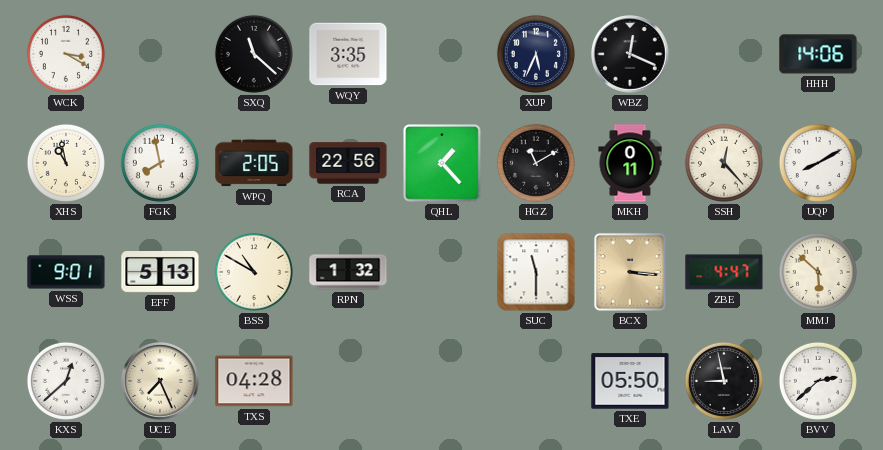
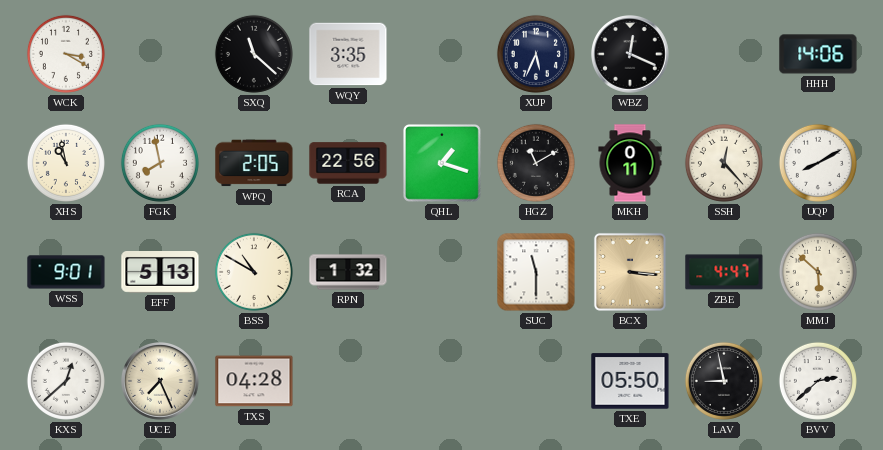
QHL: 1:23 -> 1:18 (443, 164)
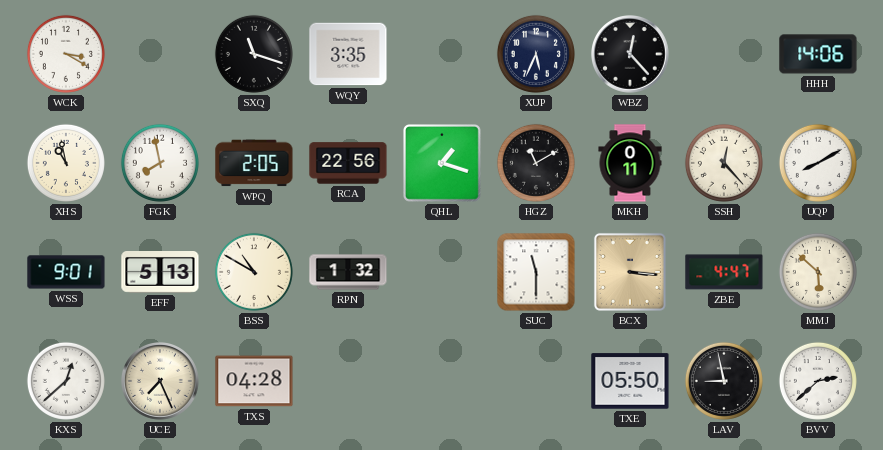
SXQ: 11:22 -> 11:18 (254, 54)
WBZ: 12:19 -> 12:23 (630, 54)
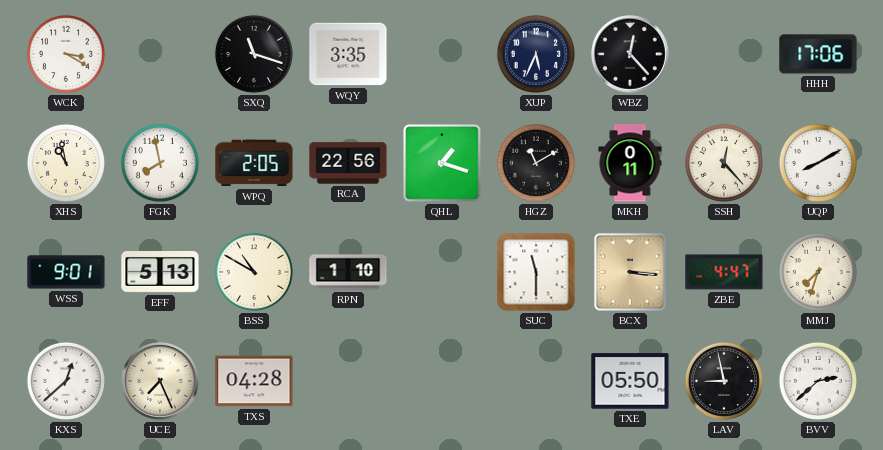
HHH: 14:06 -> 17:06 (818, 54)
RPN: 1:32 -> 1:10 (348, 272)
MMJ: 5:52 -> 7:33 (818, 272)
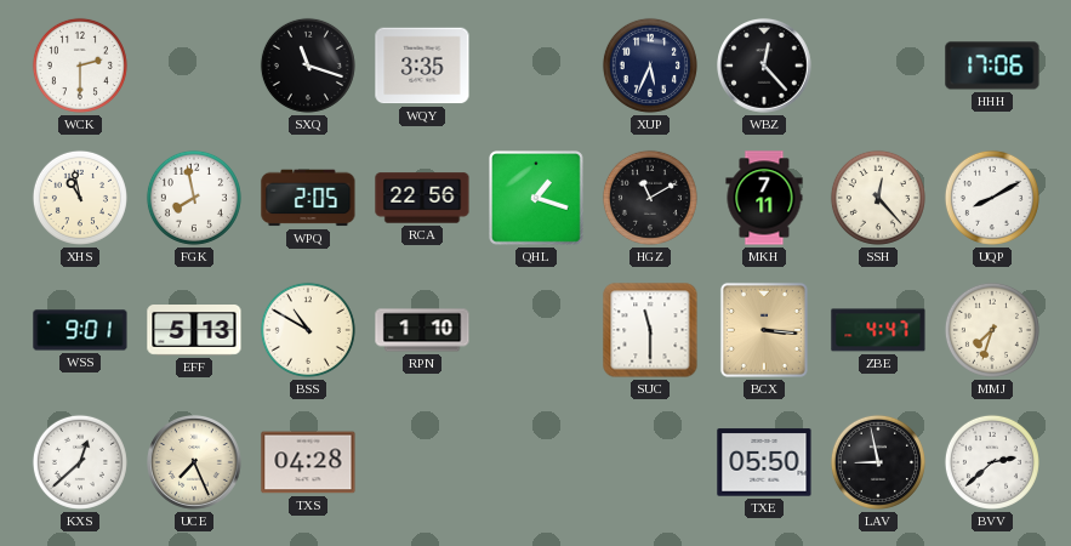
WCK: 3:20 -> 2:30 (80, 66)
MKH: 0:11 -> 7:11 (764, 198)
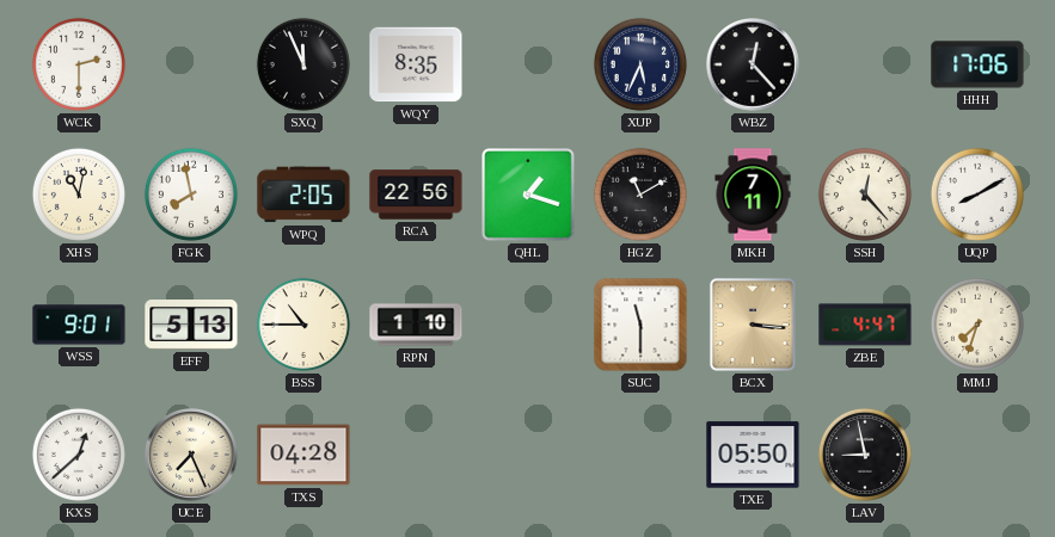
SXQ: 11:18 -> 11:56 (303, 64)
WQY: 3:35 -> 8:35 (416, 64)
XHS: 10:58 -> 11:02 (79, 195)
BSS: 10:50 -> 10:45 (303, 325)
BVV: 2:38 -> none (992, 462)
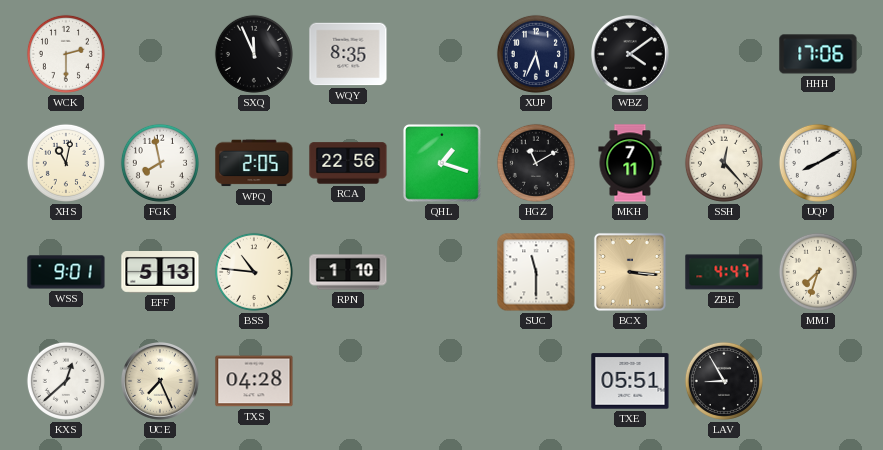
WBZ: 12:23 -> 4:09 (630, 54)
BSS: 10:45 -> 10:46 (254, 272)
TXE: 05:50 -> 05:51 (630, 381)
LAV: 8:58 -> 8:55 (724, 381)
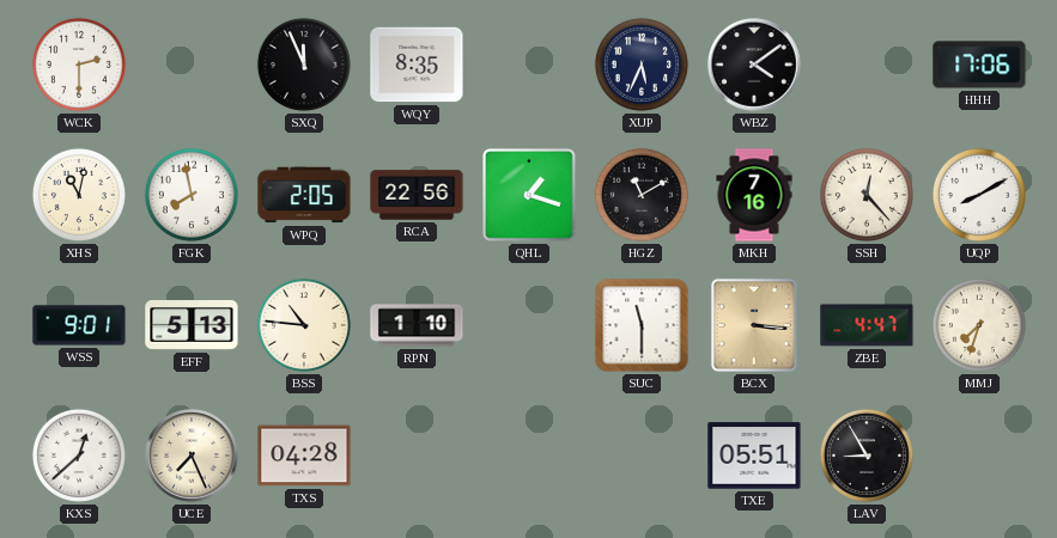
MKH: 7:11 -> 7:16 (754, 195)
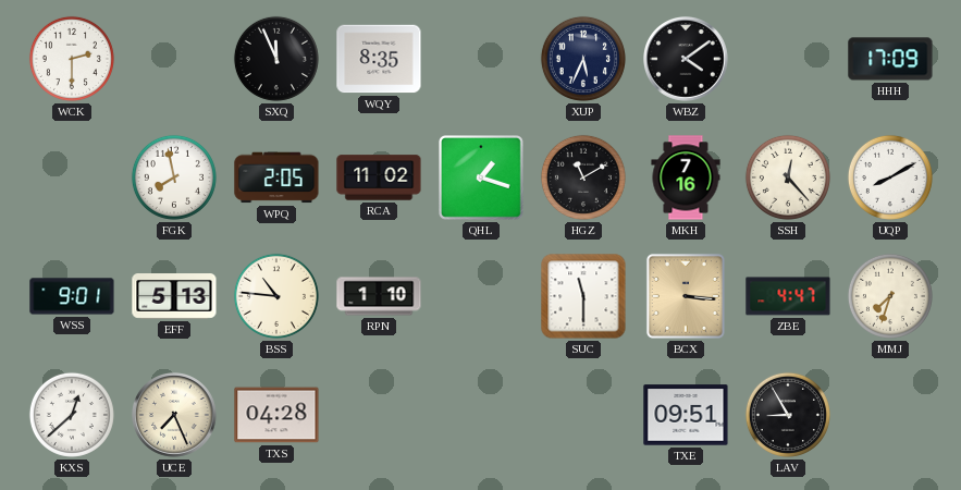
HHH: 17:06 -> 17:09 (890, 59)
XHS: 11:02 -> none (79, 195)
RCA: 22:56 -> 11:02 (379, 177)
TXE: 05:51 -> 09:51 (686, 415)
